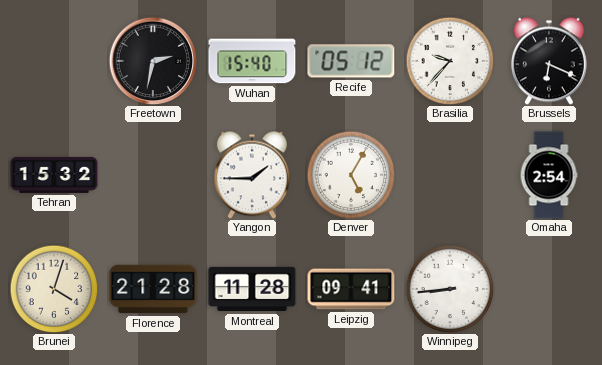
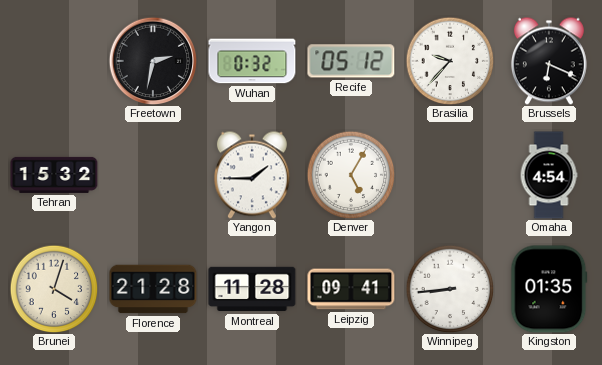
Wuhan: 15:40 -> 0:32 (252, 61)
Omaha: 2:54 -> 4:54 (549, 175)
Kingston: none -> 01:35 (549, 289)
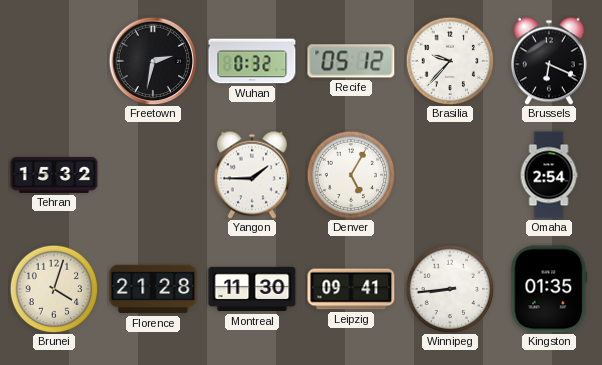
Omaha: 4:54 -> 2:54 (549, 175)
Montreal: 11:28 -> 11:30 (252, 289)
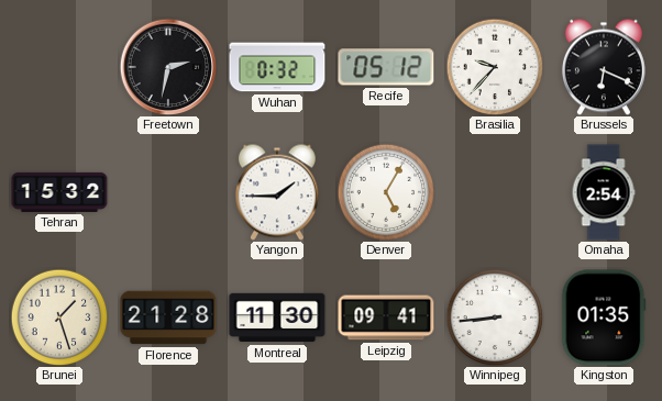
Brunei: 4:03 -> 1:27 (59, 318)
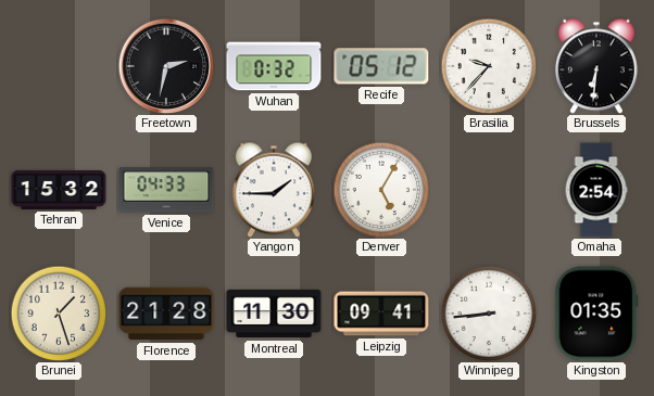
Brussels: 6:19 -> 6:31 (596, 66)
Venice: none -> 04:33 (166, 190)
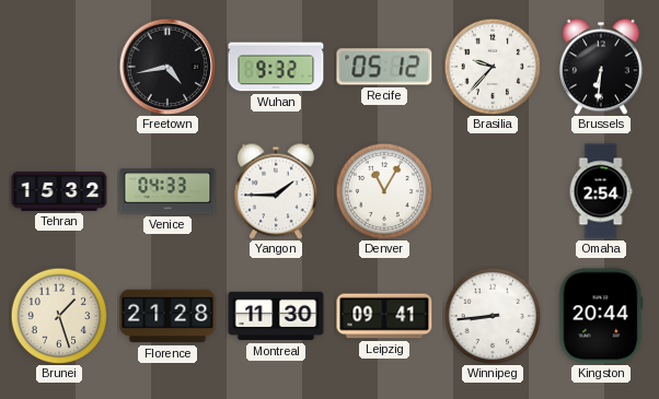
Freetown: 2:32 -> 4:43 (167, 67)
Wuhan: 0:32 -> 9:32 (276, 67)
Denver: 5:05 -> 11:05 (384, 191)
Kingston: 01:35 -> 20:44 (601, 316)
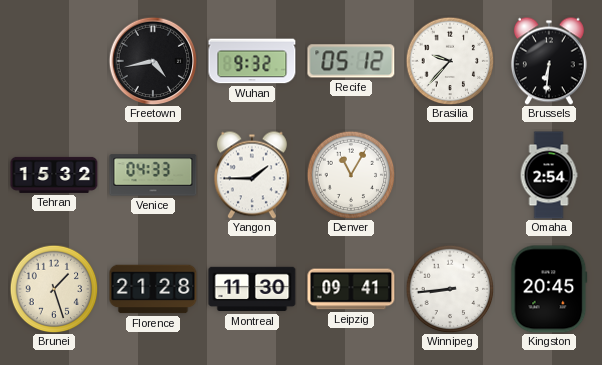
Kingston: 20:44 -> 20:45 (549, 289)
